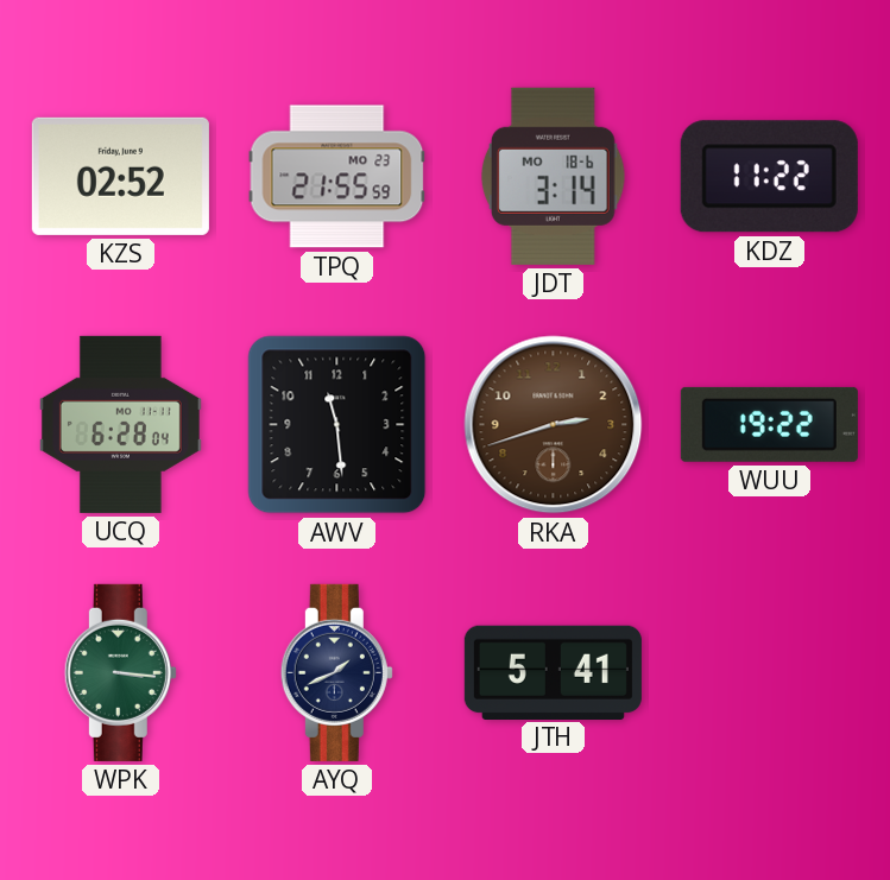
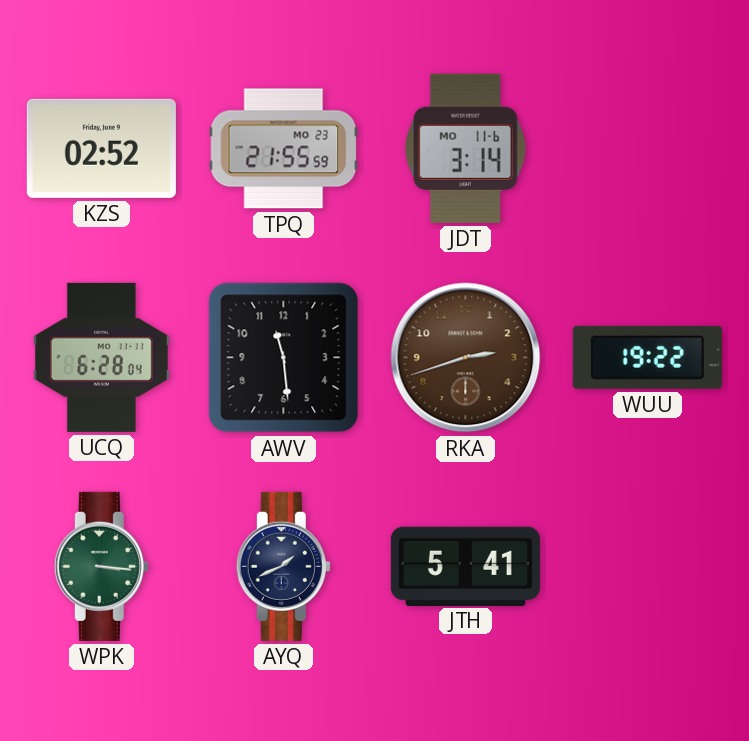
JDT date: MO 18-6 -> MO 11-6 (465, 148)
KDZ: 11:22 -> none (769, 177)
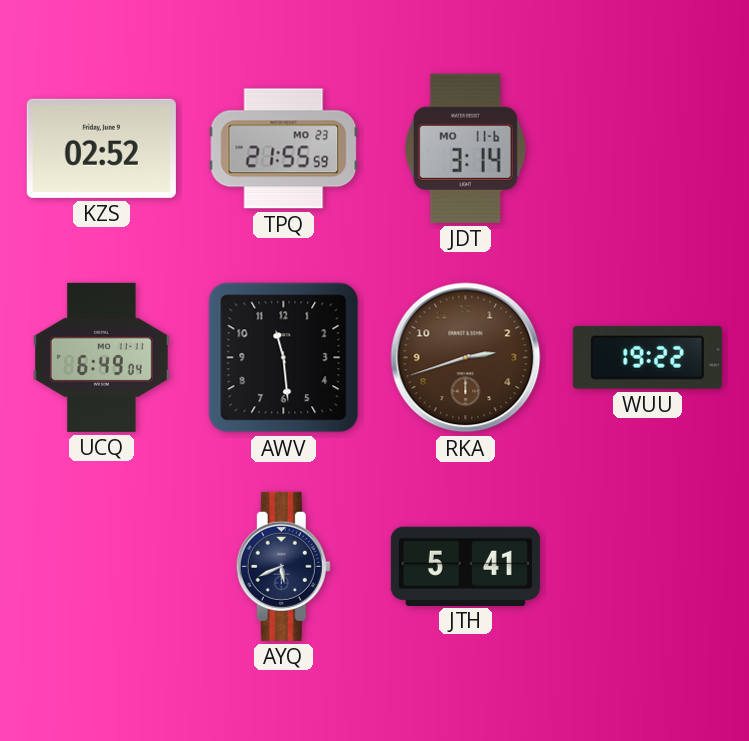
UCQ: 6:28 -> 6:49 (101, 357)
WPK: 3:16 -> none (101, 566)
AYQ: 1:41 -> 5:41 (283, 566)
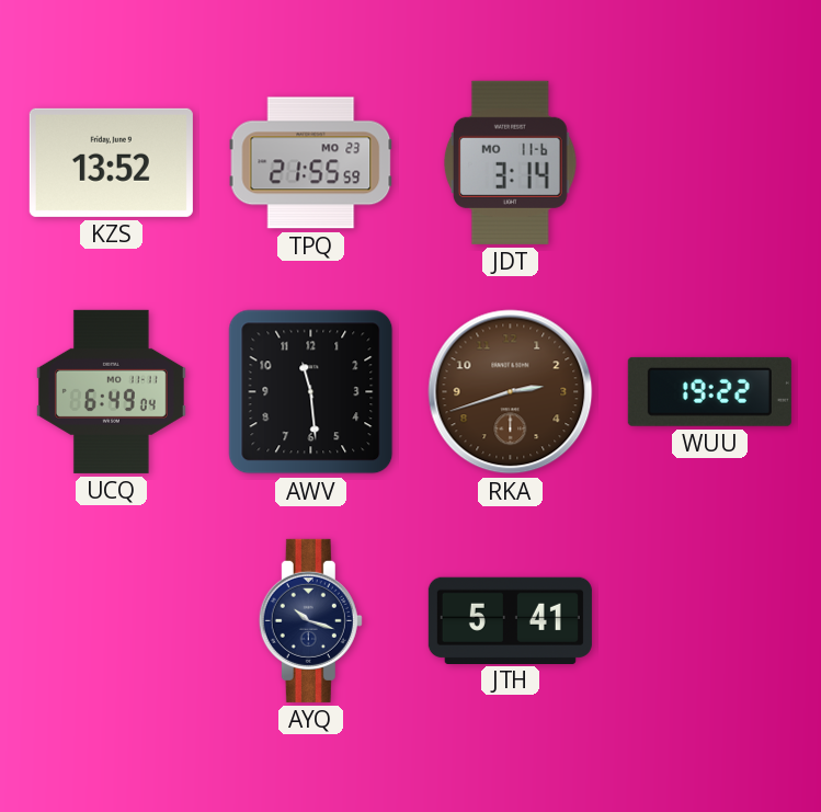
KZS: 02:52 -> 13:52 (111, 162)
AYQ: 5:41 -> 10:18 (310, 620)
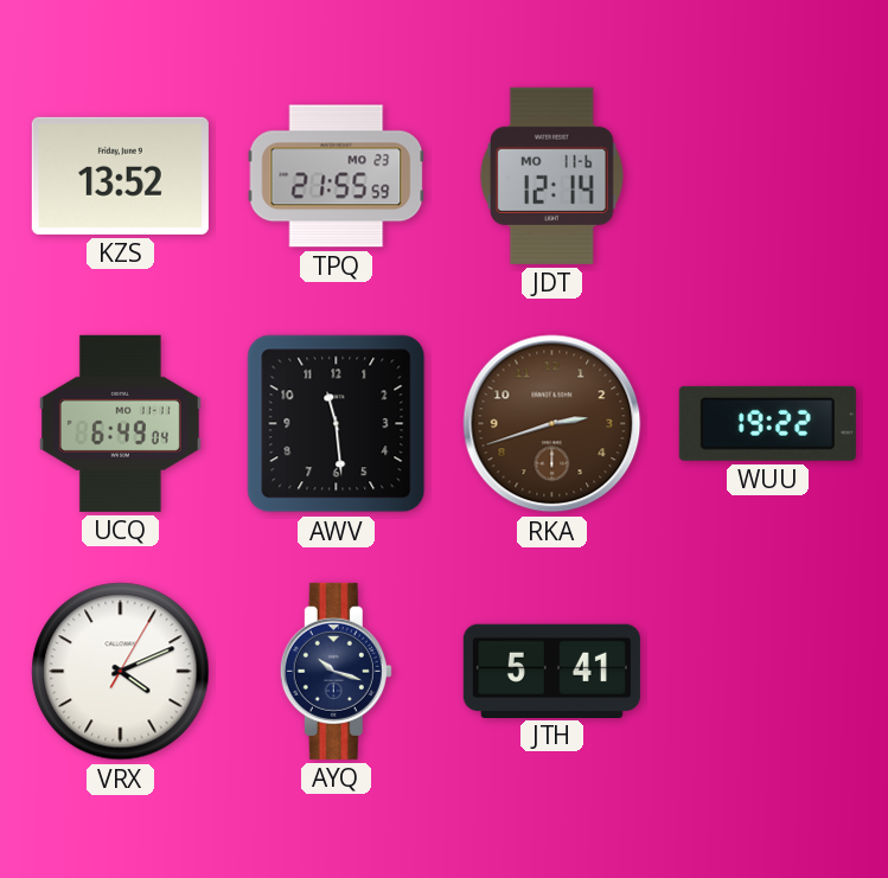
JDT: 3:14 -> 12:14 (551, 175)
VRX: none -> 4:11 (121, 672)
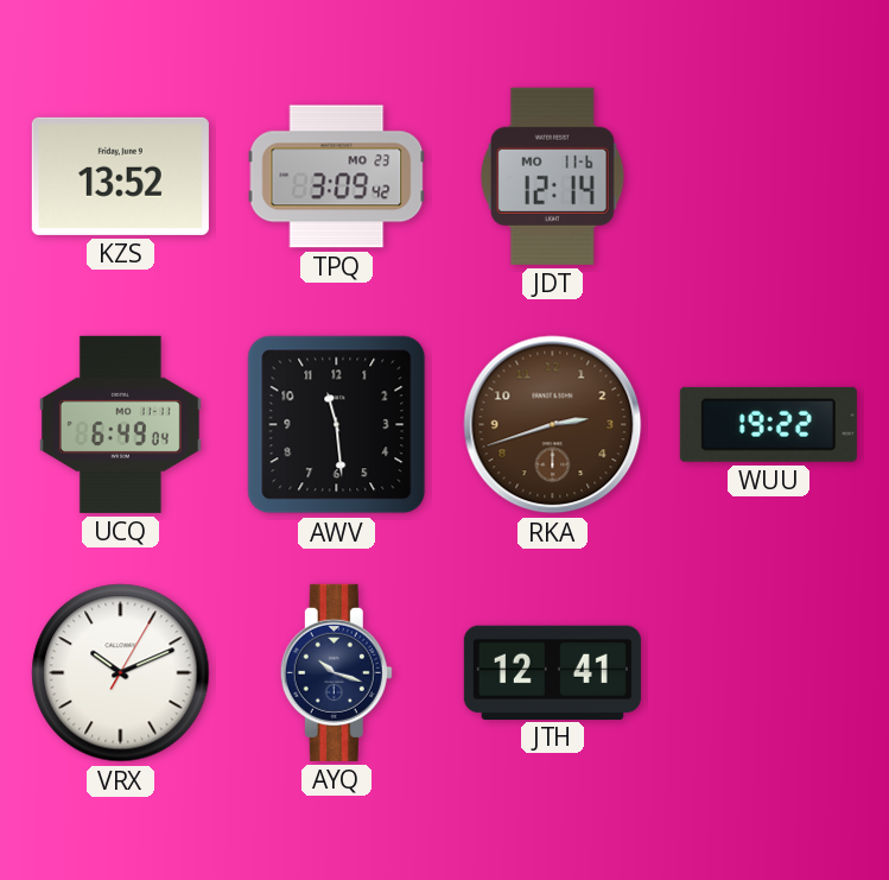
TPQ: 21:55 -> 3:09 (337, 177)
VRX: 4:11 -> 10:11 (121, 673)
JTH: 5:41 -> 12:41 (552, 672)
